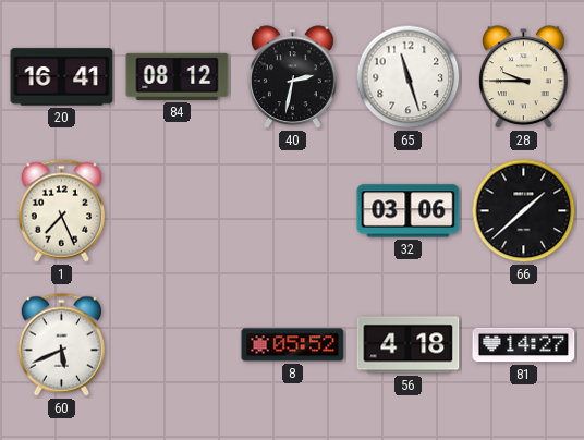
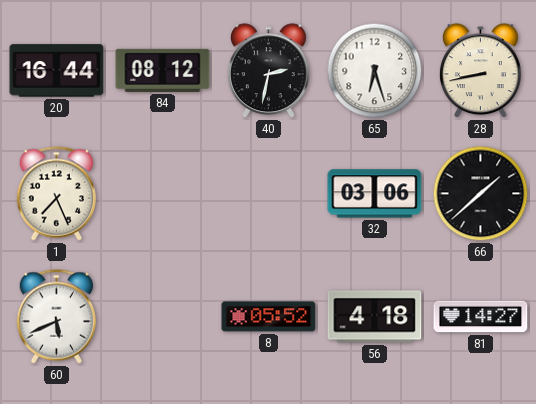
20: 16:41 -> 16:44 (57, 71)
65: 11:27 -> 6:27 (375, 71)
28: 9:45 -> 8:43 (480, 71)
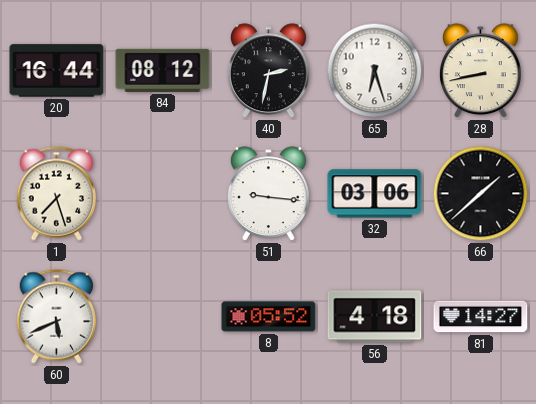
1: 7:26 -> 7:27 (56, 194)
51: none -> 9:16 (268, 194)
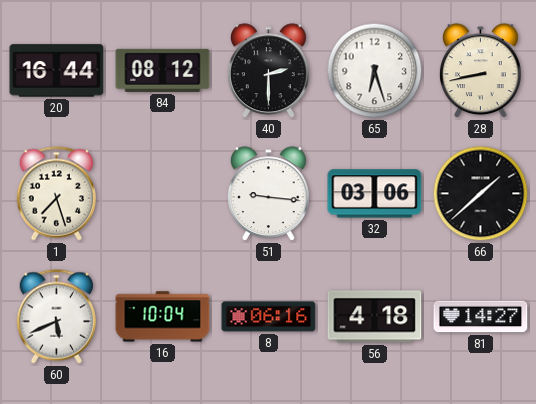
40: 2:32 -> 2:30 (268, 71)
16: none -> 10:04 (163, 317)
8: 05:52 -> 06:16 (269, 317)
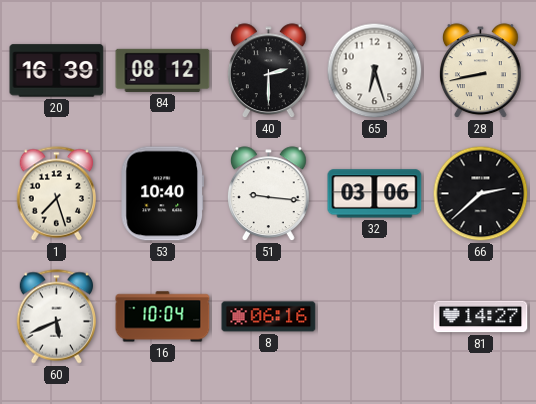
20: 16:44 -> 16:39 (57, 71)
53: none -> 10:40 (163, 194)
66: 1:38 -> 2:38 (481, 194)
56: 4:18 -> none (375, 317)
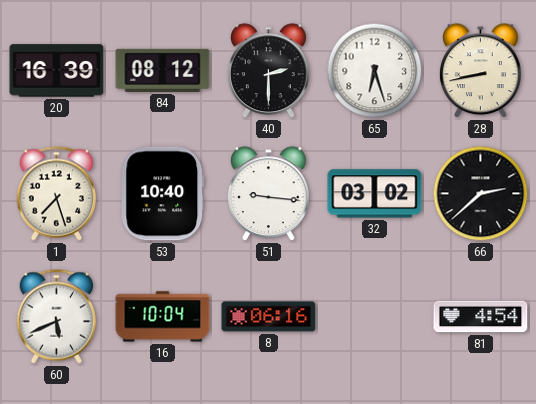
32: 03:06 -> 03:02 (375, 194)
81: 14:27 -> 4:54 (481, 317)
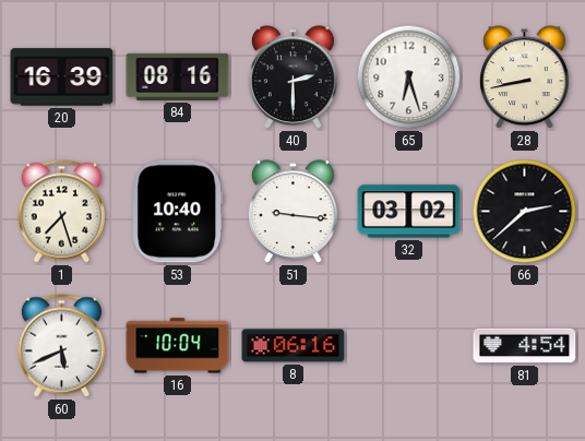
84: 08:12 -> 08:16 (178, 76)
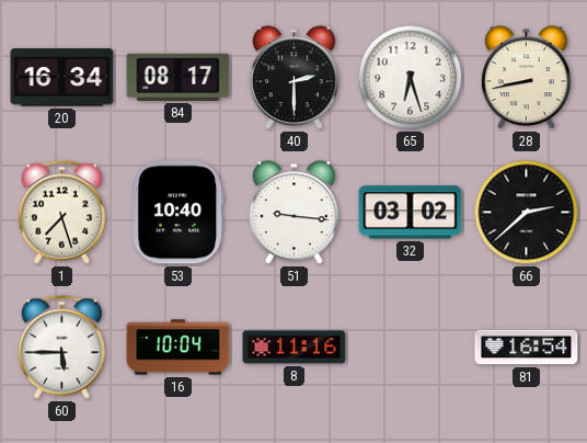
20: 16:39 -> 16:34 (62, 78)
84: 08:16 -> 08:17 (179, 77)
60: 5:41 -> 5:45 (61, 348)
8: 06:16 -> 11:16 (295, 348)
81: 4:54 -> 16:54 (527, 348)
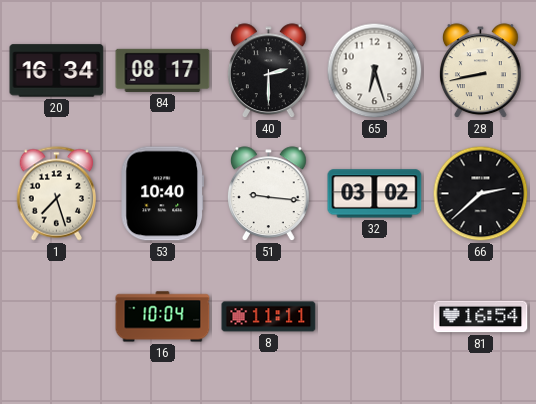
60: 5:45 -> none (61, 348)
8: 11:16 -> 11:11 (269, 317)
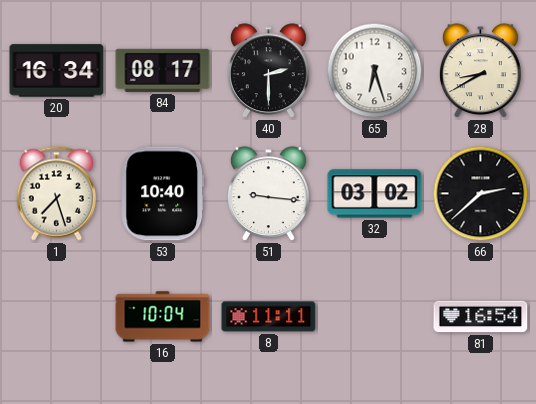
28: 8:43 -> 8:40 (480, 71)
